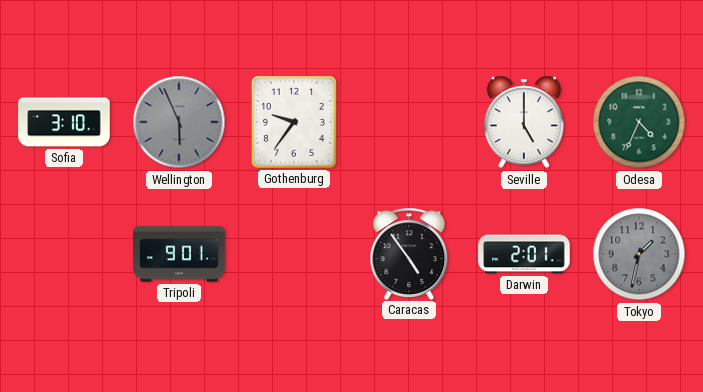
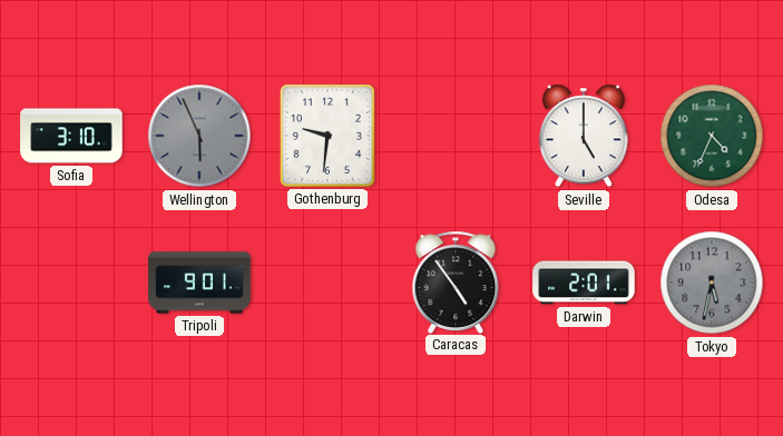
Gothenburg: 9:36 -> 9:31 (327, 136)
Tokyo: 1:32 -> 5:32 (712, 283)
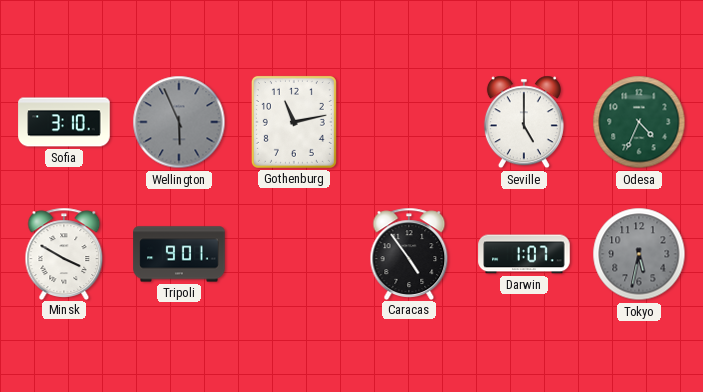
Gothenburg: 9:31 -> 11:13 (294, 122)
Minsk: none -> 3:50 (64, 253)
Darwin: 2:01 -> 1:07 (524, 254)
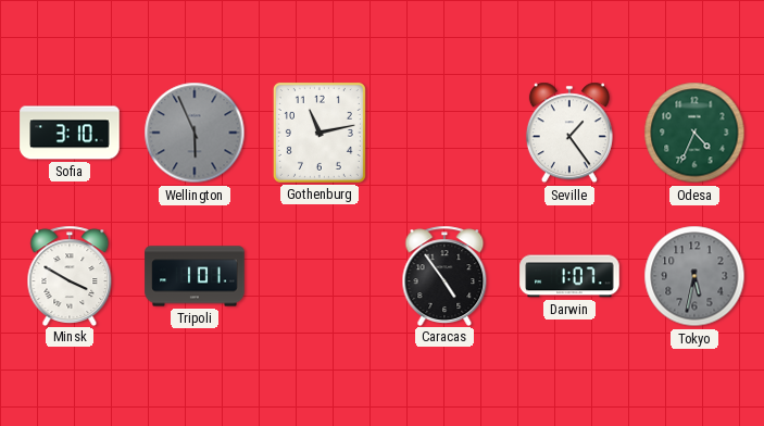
Seville: 5:00 -> 1:24 (569, 133)
Tripoli: 9:01 -> 1:01 (195, 276)
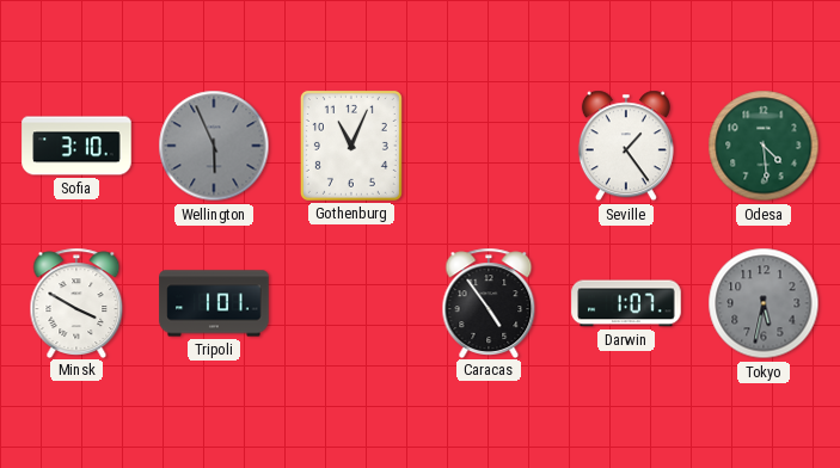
Gothenburg: 11:13 -> 11:04 (351, 146)
Odesa: 4:34 -> 4:29 (764, 146)
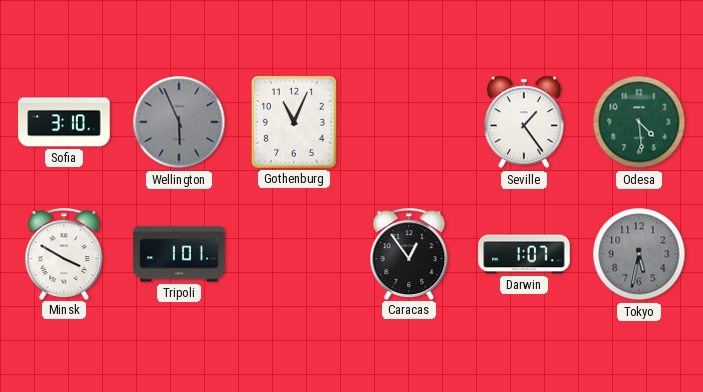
Caracas: 4:54 -> 12:54 (409, 253)
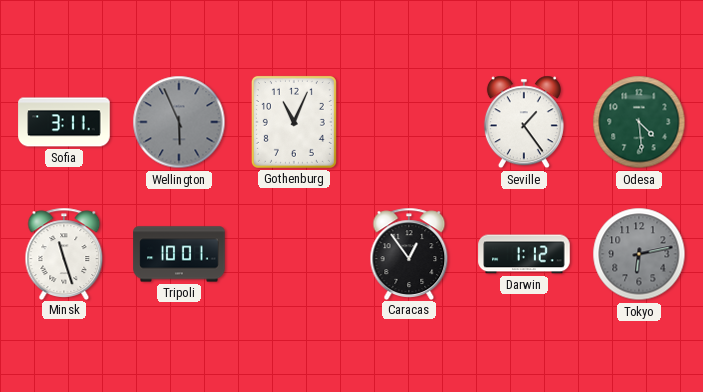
Sofia: 3:10 -> 3:11 (64, 122)
Minsk: 3:50 -> 11:27 (64, 253)
Tripoli: 1:01 -> 10:01 (179, 254)
Darwin: 1:07 -> 1:12 (524, 254)
Tokyo: 5:32 -> 6:13 (639, 254)
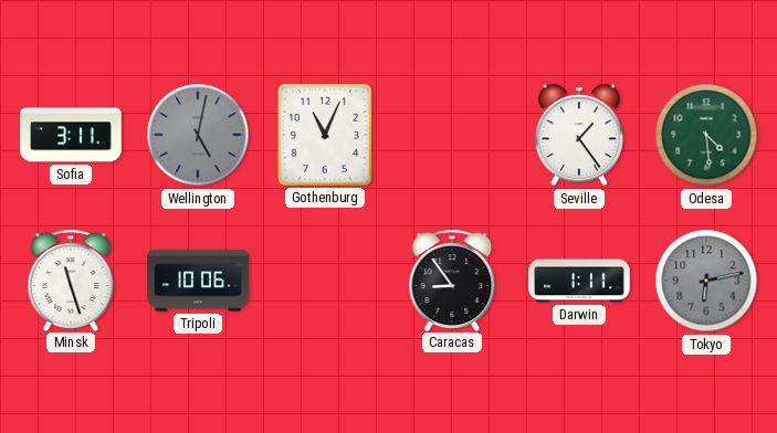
Wellington: 5:56 -> 5:02 (198, 135)
Tripoli: 10:01 -> 10:06 (198, 281)
Caracas: 12:54 -> 8:54 (452, 279)
Darwin: 1:12 -> 1:11 (579, 281)
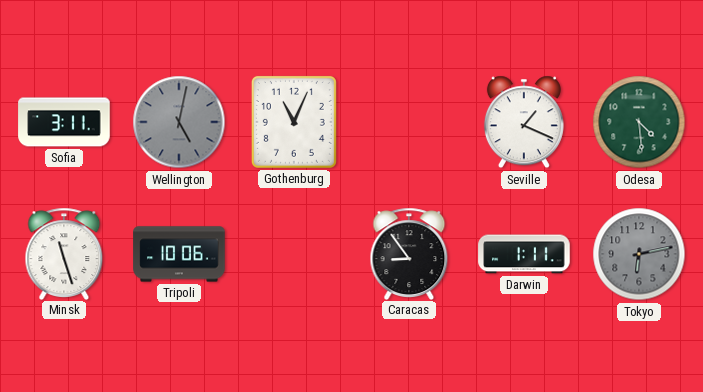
Seville: 1:24 -> 1:19 (524, 122)
